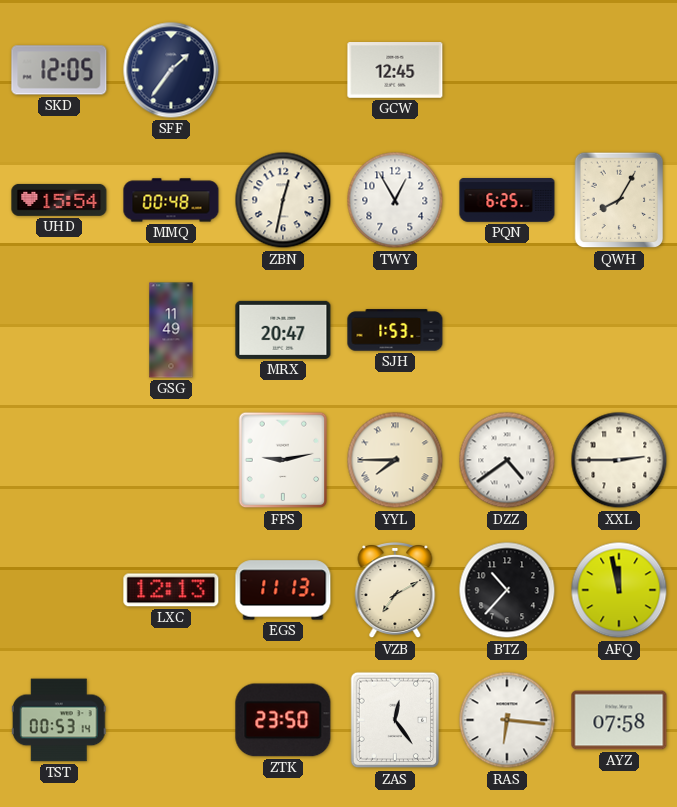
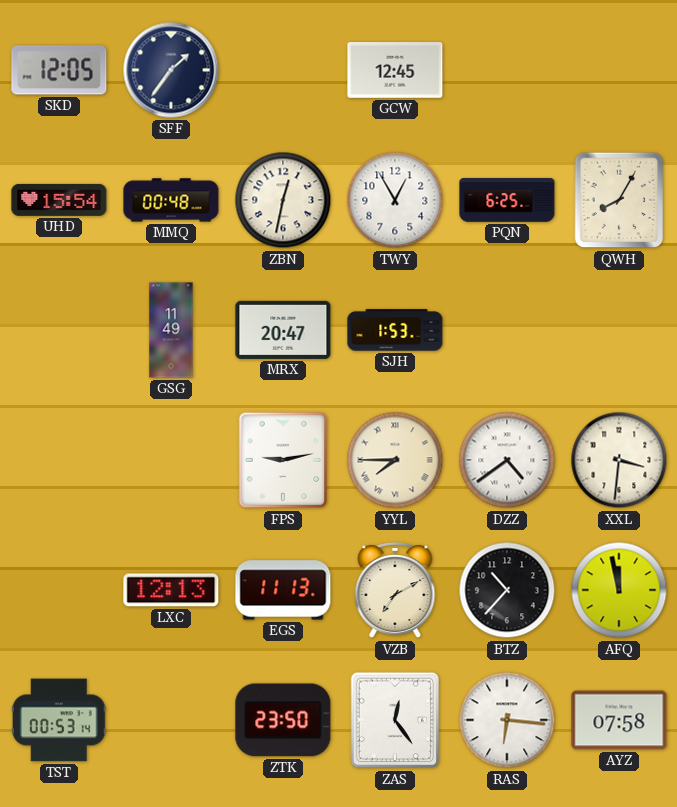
XXL: 2:45 -> 3:31 (619, 460)
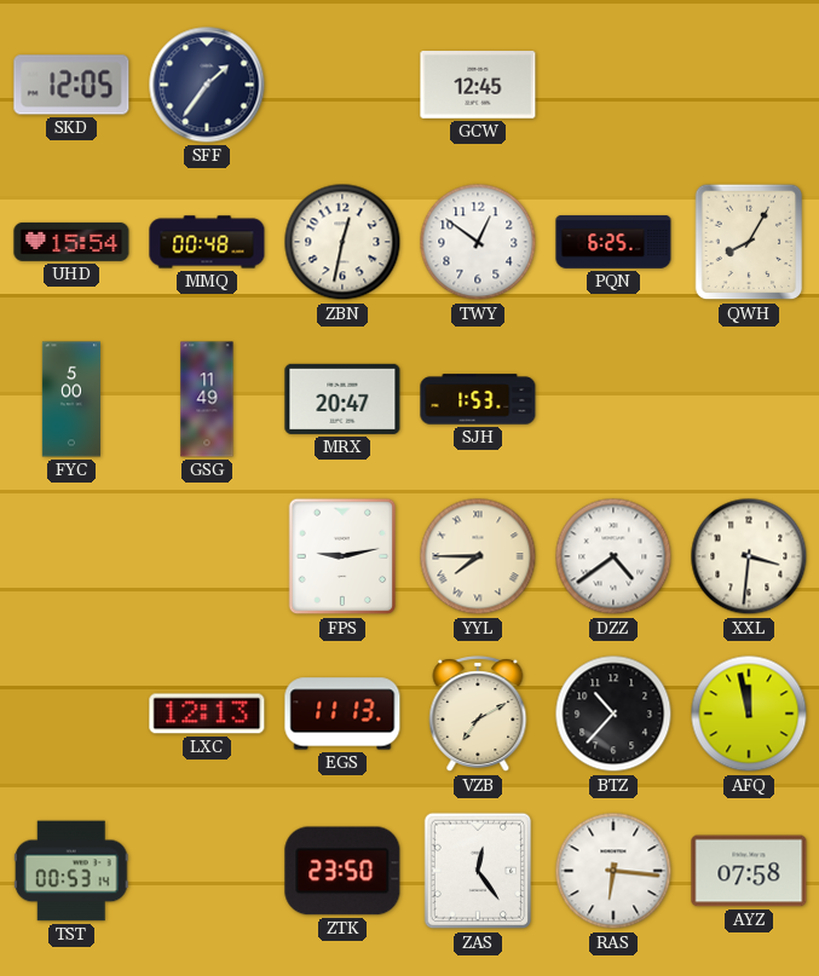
TWY: 12:55 -> 12:51 (478, 242)
FYC: none -> 5:00 (70, 399)
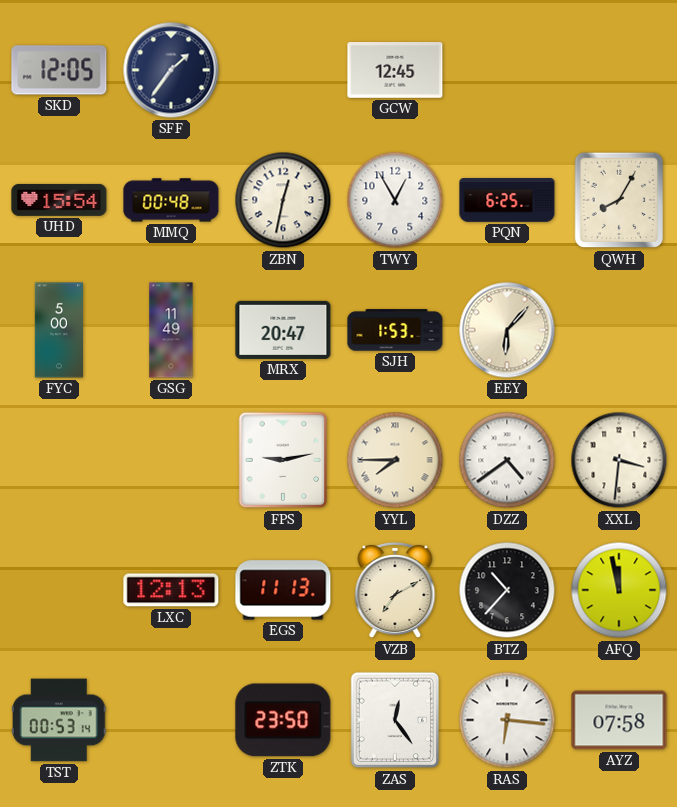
TWY: 12:51 -> 12:55 (395, 200)
EEY: none -> 6:07 (507, 330)
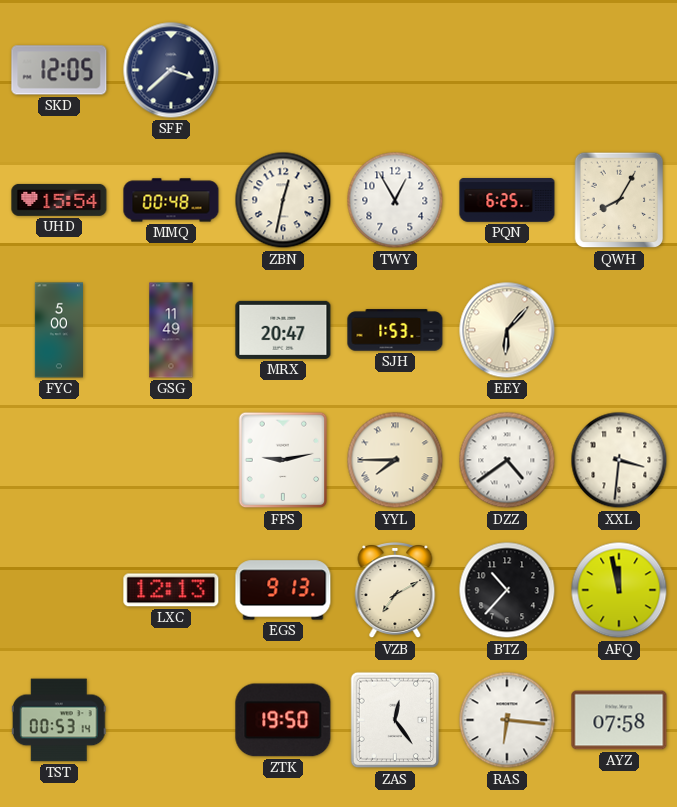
SFF: 1:36 -> 3:38 (171, 70)
GCW: 12:45 -> none (395, 71)
EGS: 11:13 -> 9:13 (283, 590)
ZTK: 23:50 -> 19:50 (283, 720)
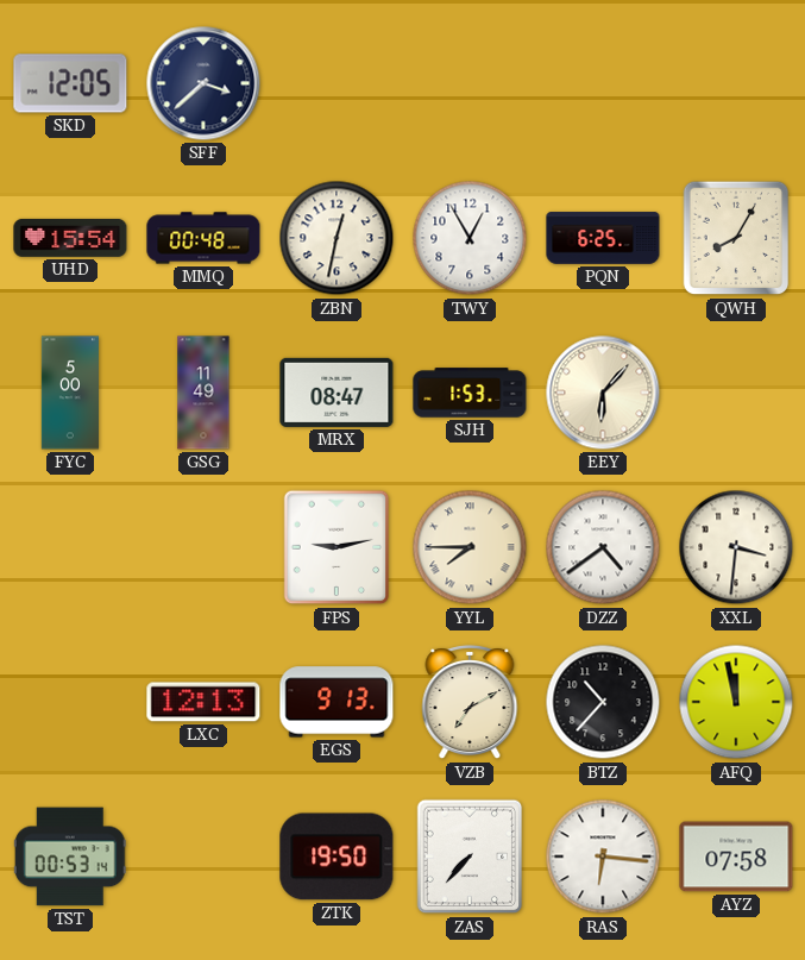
MRX: 20:47 -> 08:47 (337, 393)
ZAS: 12:24 -> 7:37 (470, 857)
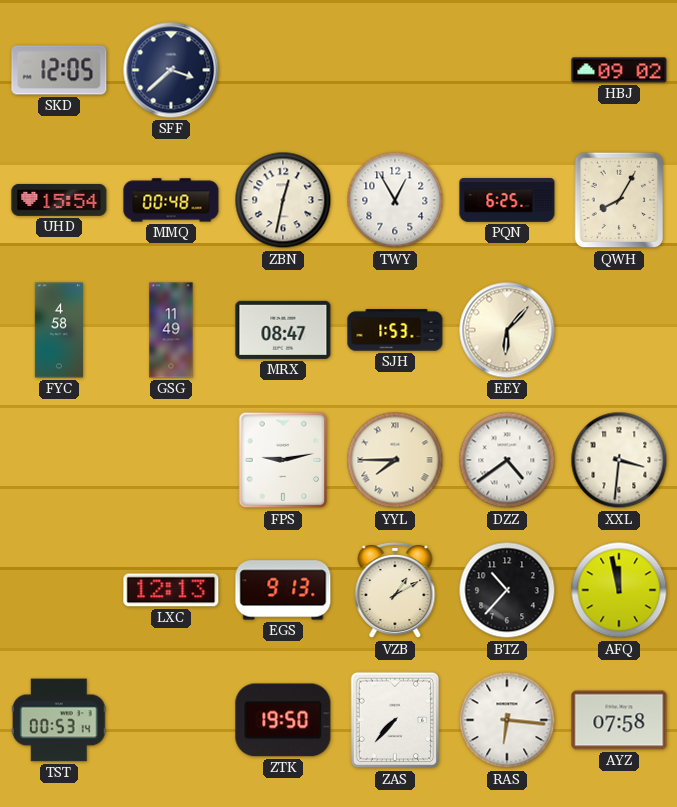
HBJ: none -> 09:02 (619, 70)
FYC: 5:00 -> 4:58 (58, 330)
VZB: 7:10 -> 1:10 (395, 591)
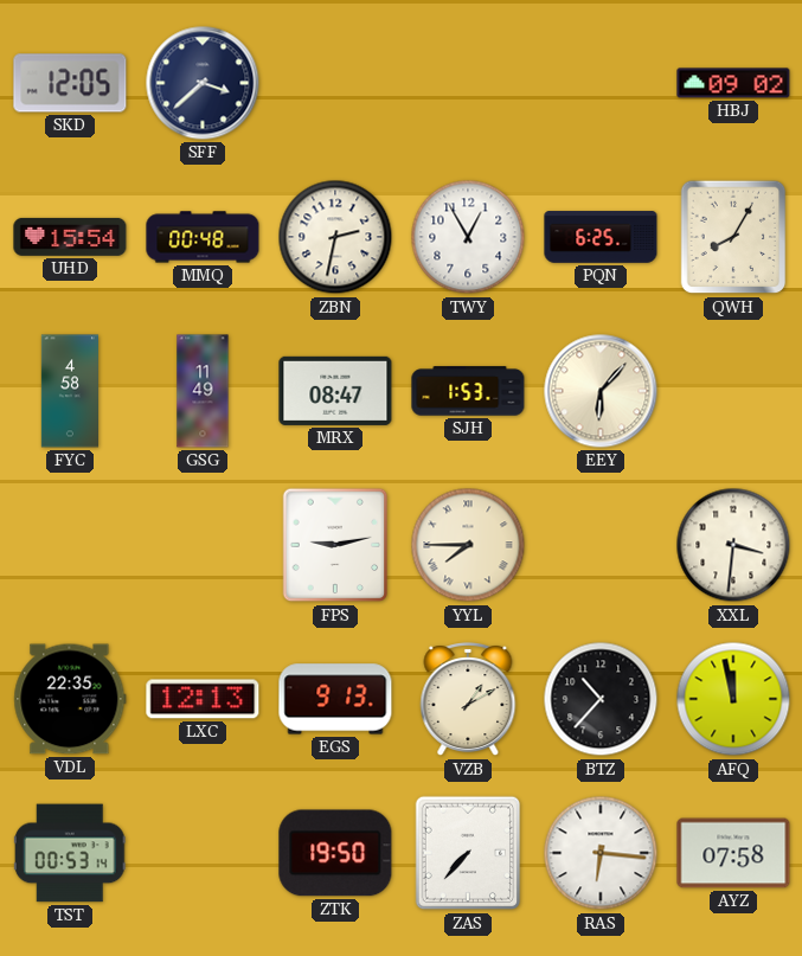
ZBN: 12:32 -> 2:32 (335, 237)
DZZ: 4:39 -> none (507, 460)
VDL: none -> 22:35 (70, 699)
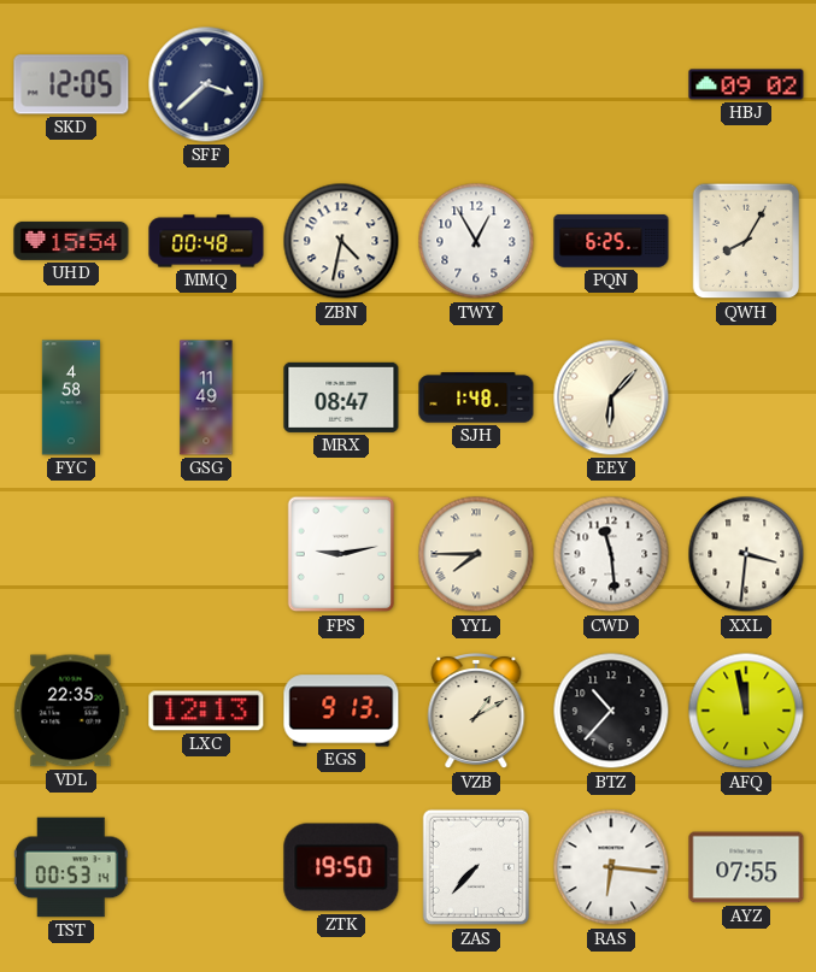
ZBN: 2:32 -> 4:32 (341, 241)
SJH: 1:53 -> 1:48 (476, 397)
CWD: none -> 11:29 (611, 554)
AYZ: 07:58 -> 07:55 (746, 867)
